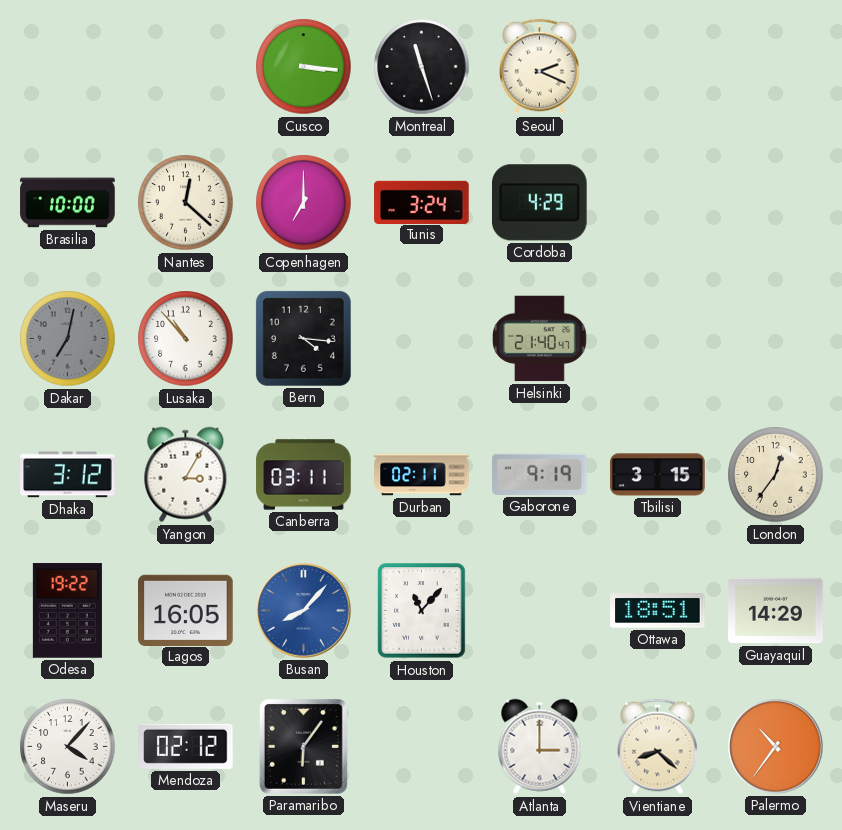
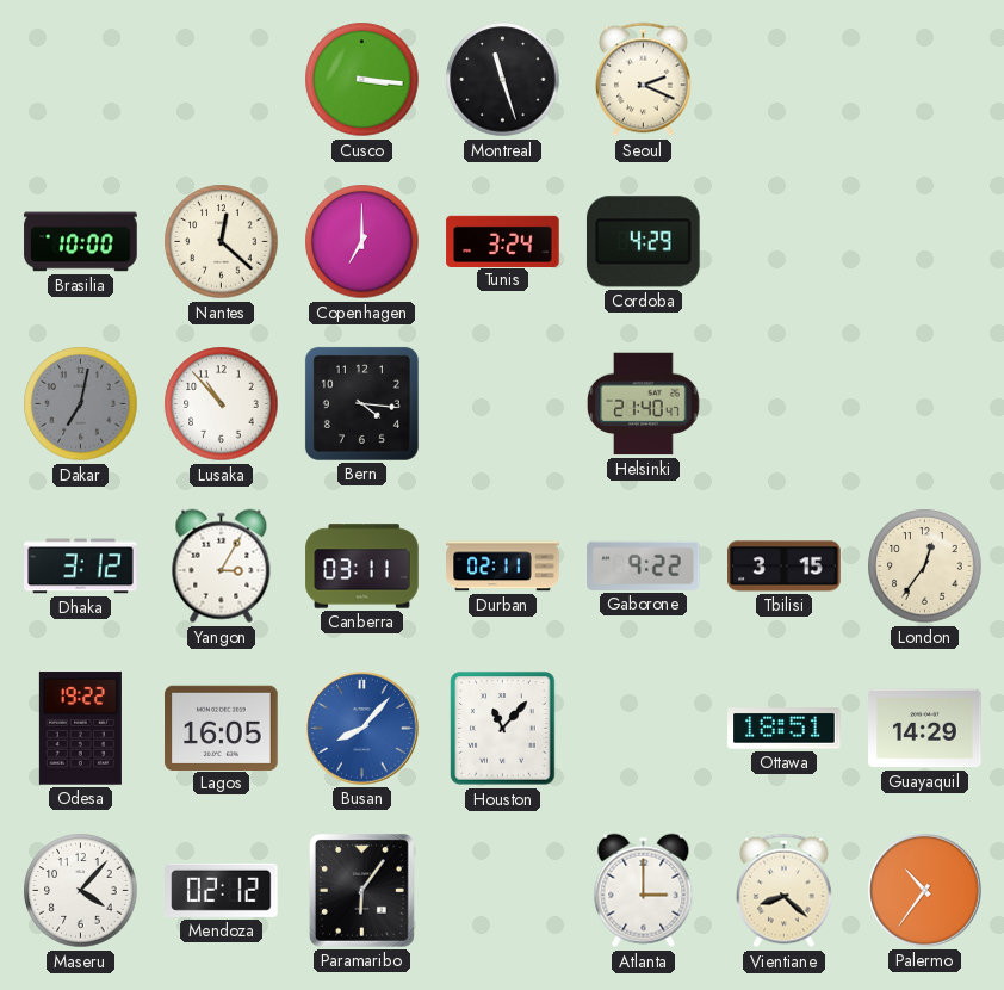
Gaborone: 9:19 -> 9:22 (644, 565)
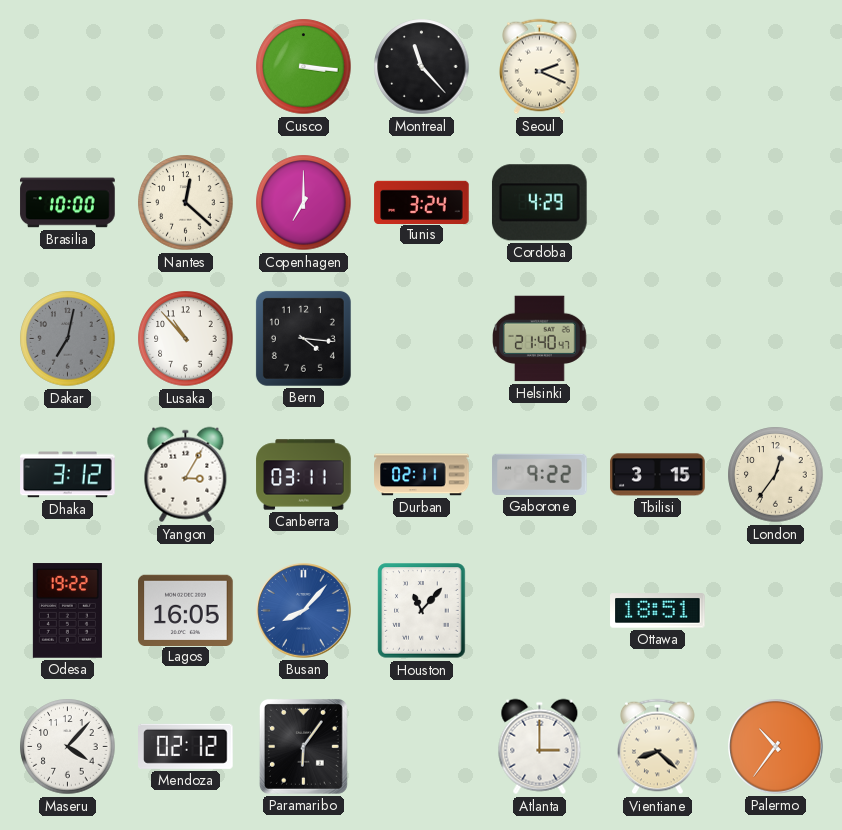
Montreal: 11:27 -> 11:23 (422, 67)
Guayaquil: 14:29 -> none (925, 729)
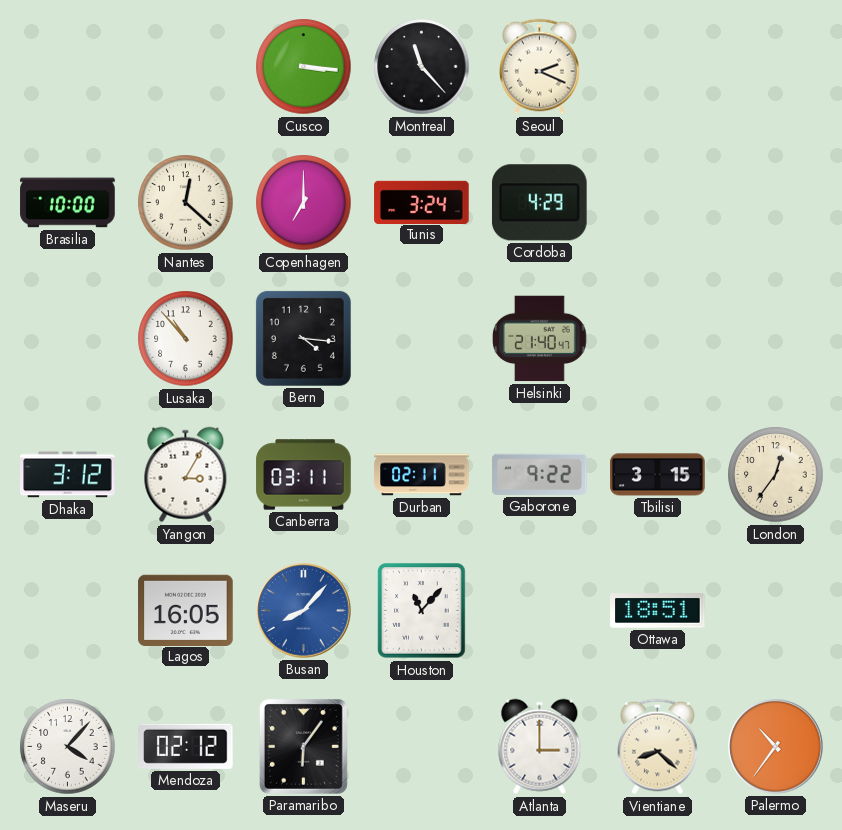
Dakar: 7:02 -> none (68, 339)
Odesa: 19:22 -> none (67, 611)
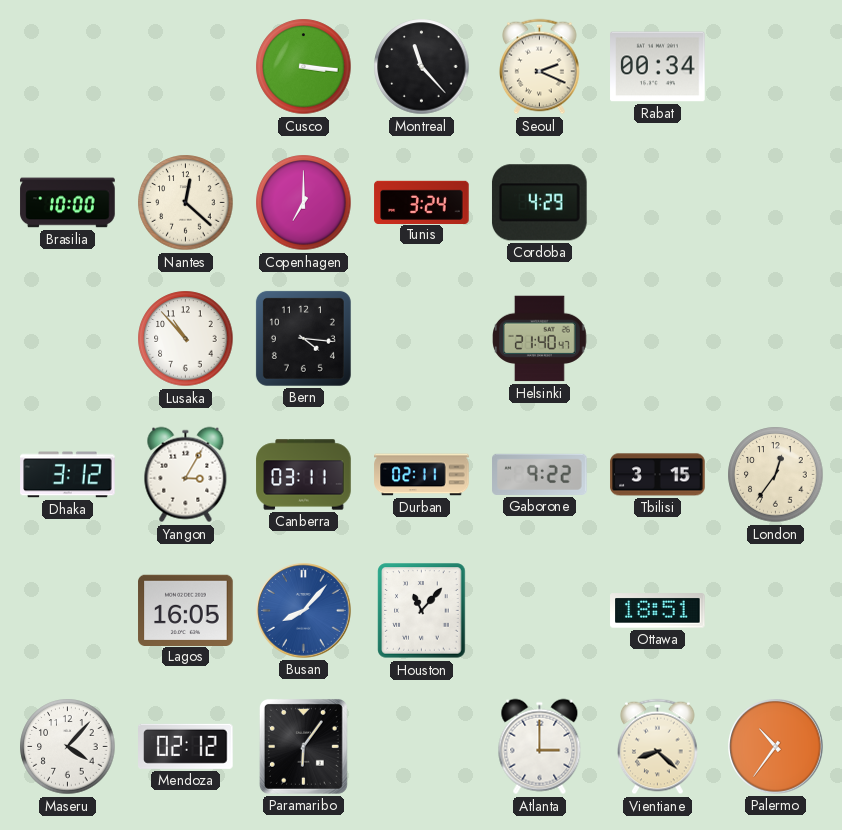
Rabat: none -> 00:34 (658, 67)
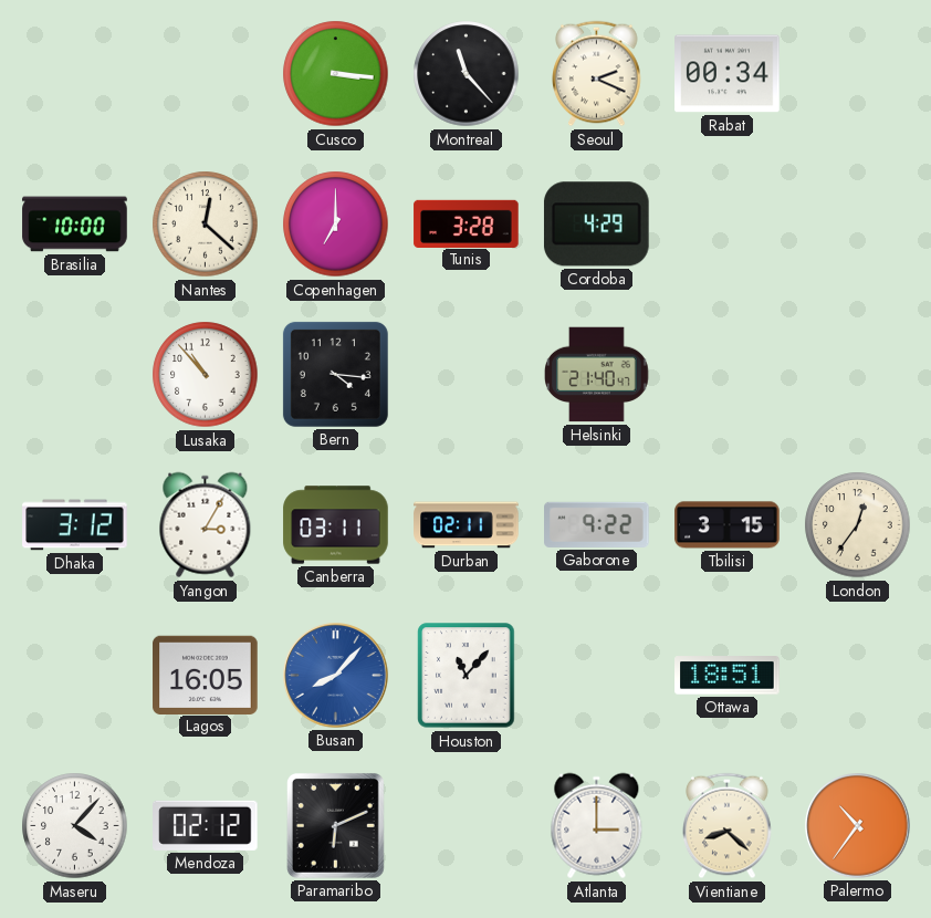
Tunis: 3:24 -> 3:28 (467, 223)
Paramaribo: 6:06 -> 6:11 (335, 825)
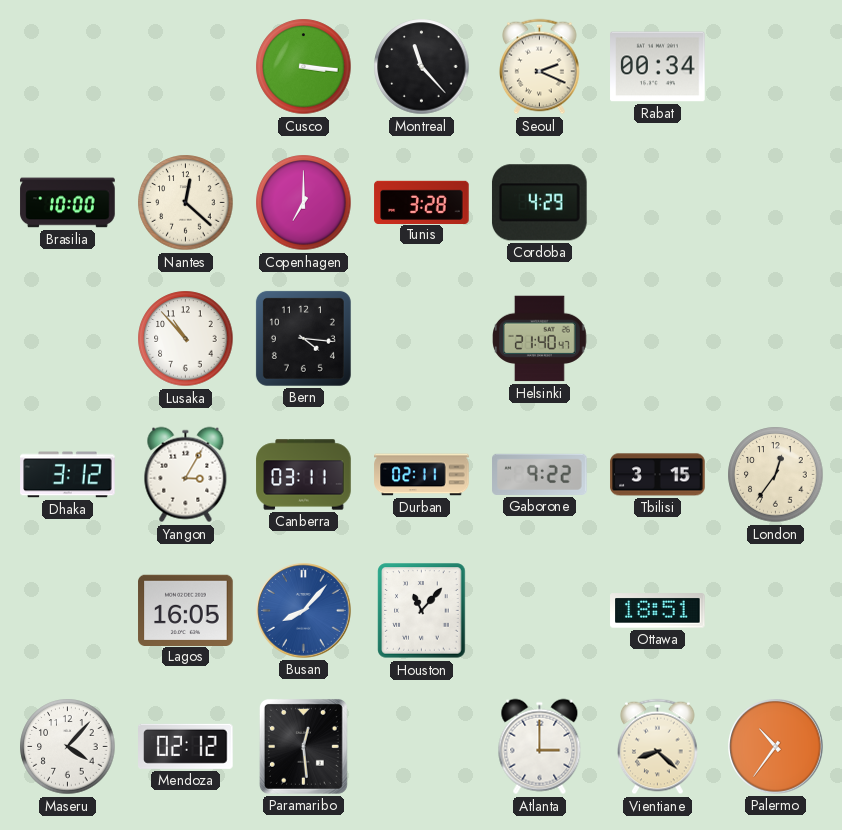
Paramaribo: 6:11 -> 12:29 (303, 746)
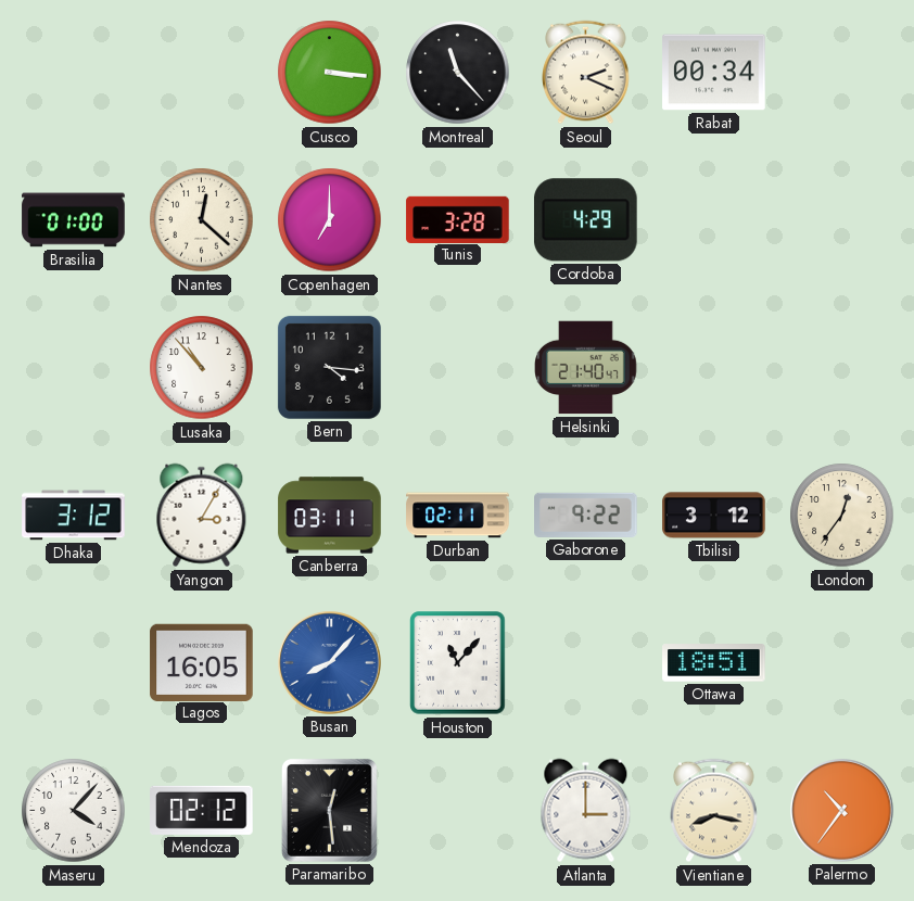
Brasilia: 10:00 -> 01:00 (74, 220)
Tbilisi: 3:15 -> 3:12 (714, 516)
Vientiane: 8:22 -> 8:17 (714, 811)
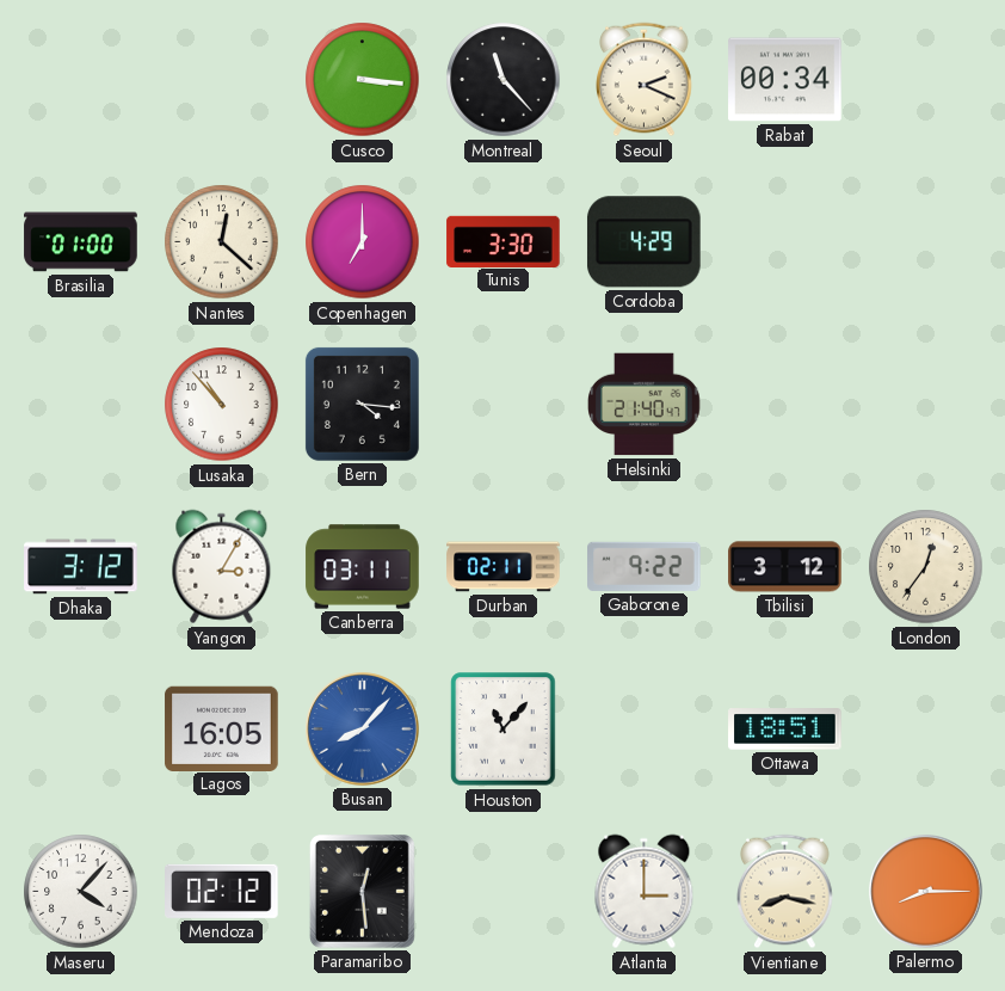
Tunis: 3:28 -> 3:30 (504, 241)
Palermo: 10:36 -> 8:15 (926, 892)
